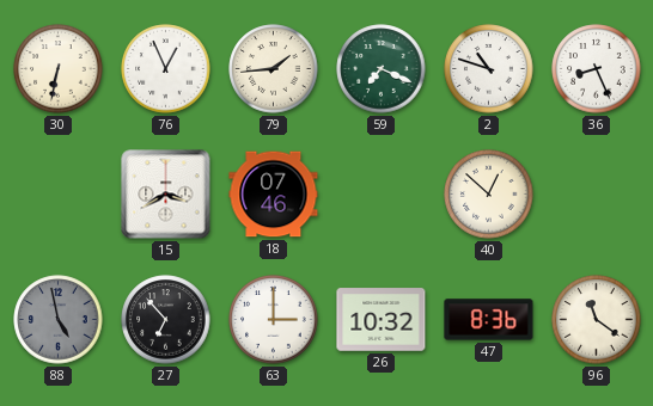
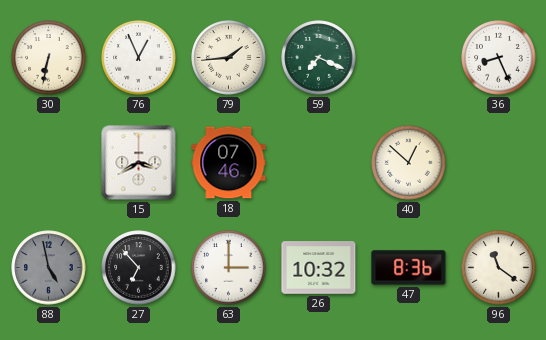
2: 10:48 -> none (489, 69)
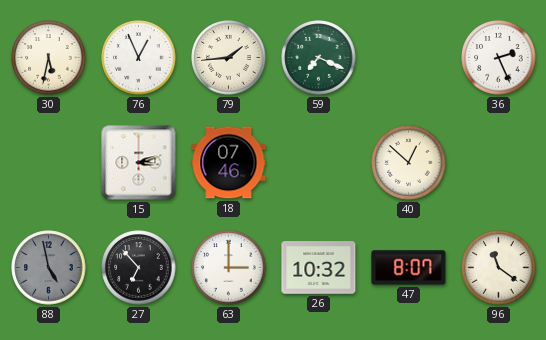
30: 6:32 -> 5:32 (49, 58)
36: 8:26 -> 2:26 (499, 58)
15: 3:40 -> 3:12 (139, 163)
47: 8:36 -> 8:07 (409, 268)
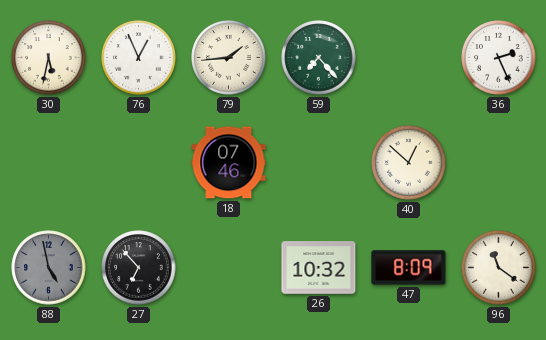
59: 7:19 -> 7:23 (319, 58)
15: 3:12 -> none (139, 163)
63: 3:00 -> none (229, 268)
47: 8:07 -> 8:09 (409, 268)
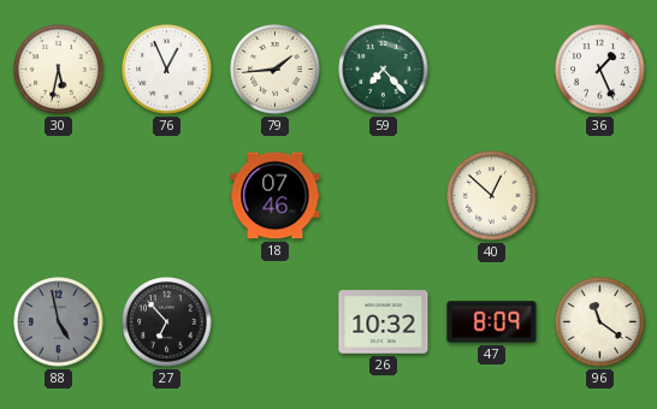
36: 2:26 -> 1:26 (600, 70)
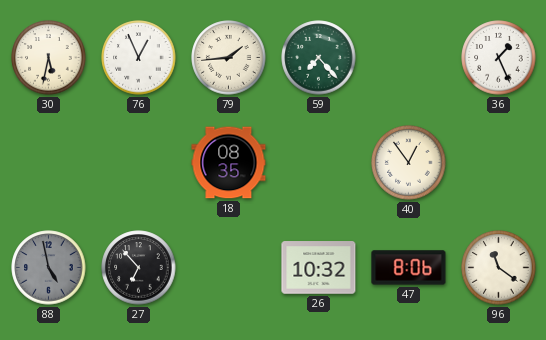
18: 07:46 -> 08:35 (229, 163)
40: 12:52 -> 12:54 (409, 163)
47: 8:09 -> 8:06 (409, 268)
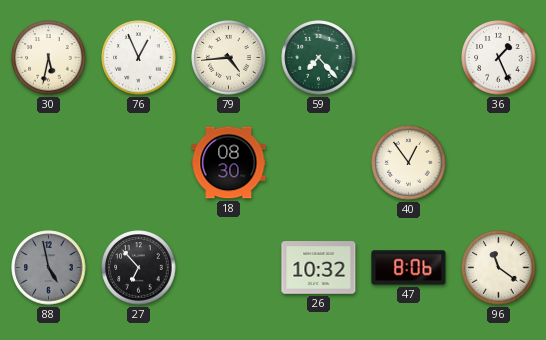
79: 1:44 -> 4:44 (229, 58)
18: 08:35 -> 08:30 (229, 163)
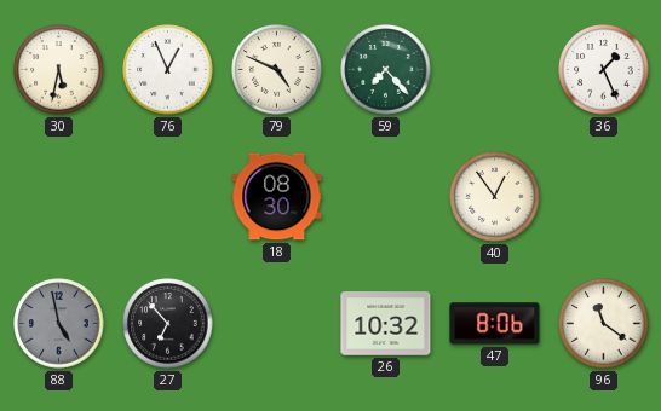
79: 4:44 -> 4:49 (277, 70)
